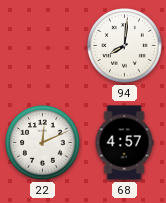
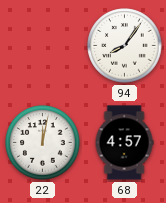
94: 8:01 -> 8:06 (125, 46)
22: 12:11 -> 12:02 (43, 143)
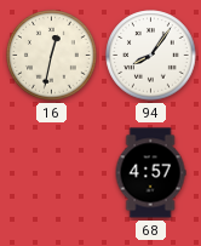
16: none -> 12:32 (52, 56)
22: 12:02 -> none (43, 143)
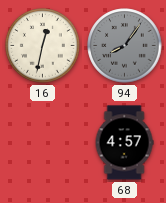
94 dial: white -> grey (125, 46)
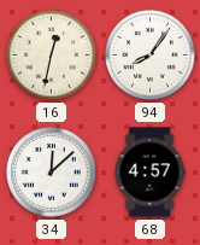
94 dial: grey -> white (151, 56)
34: none -> 12:08 (52, 173)
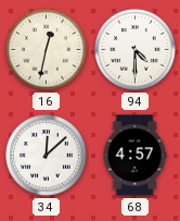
94: 8:06 -> 4:30 (136, 50)
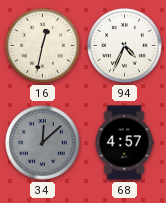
94: 4:30 -> 4:34 (125, 46)
34 dial: white -> grey (43, 143)
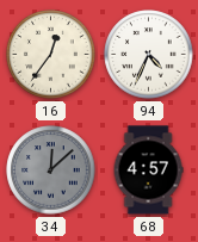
16: 12:32 -> 12:36 (51, 55)
